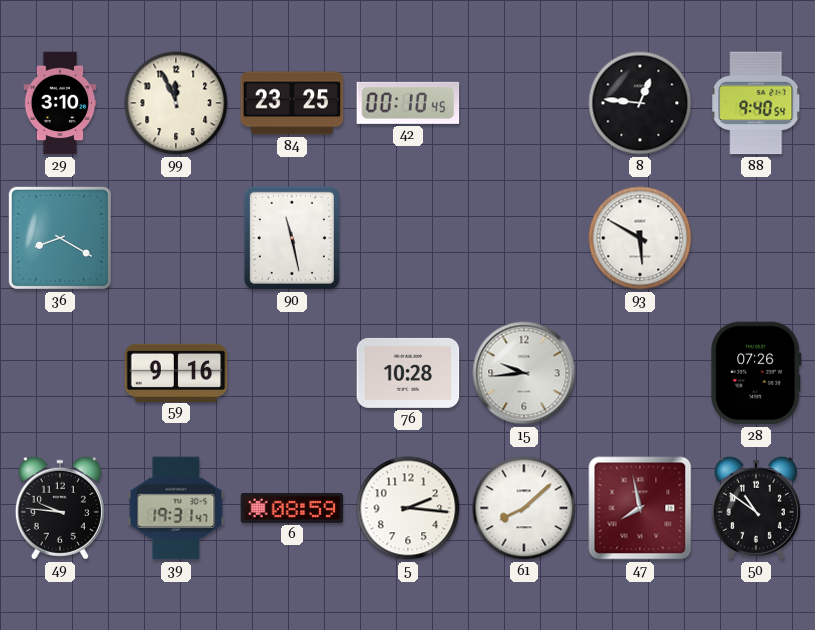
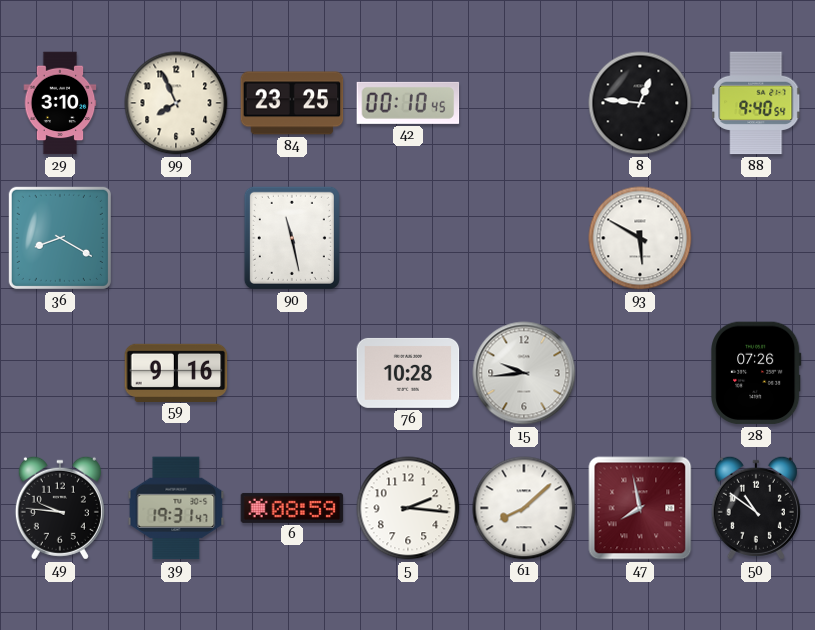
99: 11:56 -> 7:56 (176, 103)
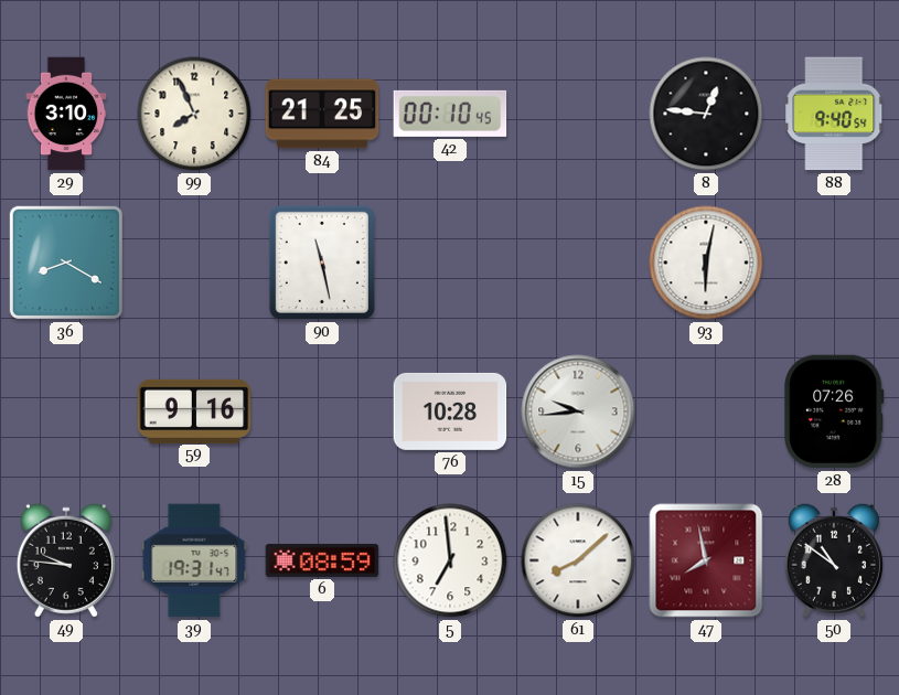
84: 23:25 -> 21:25 (322, 114)
93: 5:50 -> 6:02 (706, 263)
5: 2:16 -> 6:59 (450, 560)
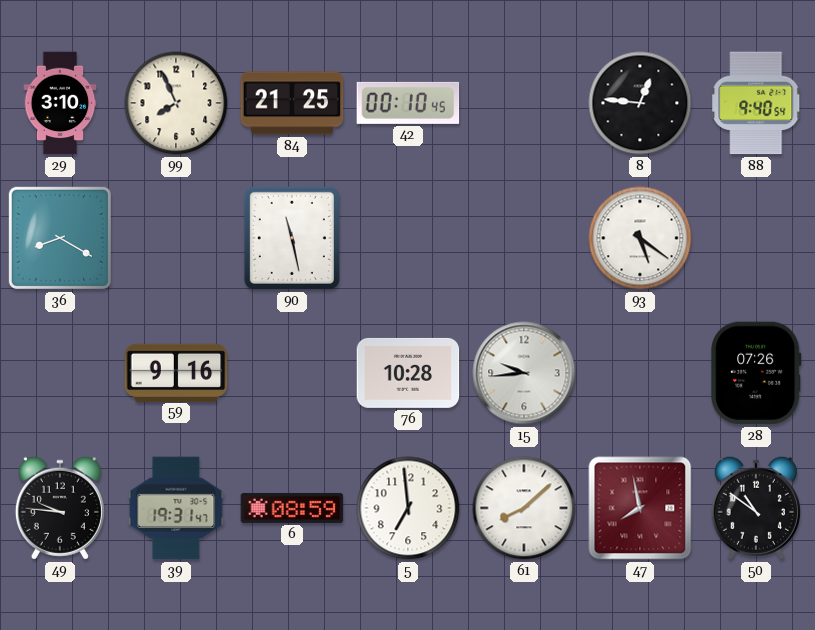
93: 6:02 -> 5:21 (640, 238)
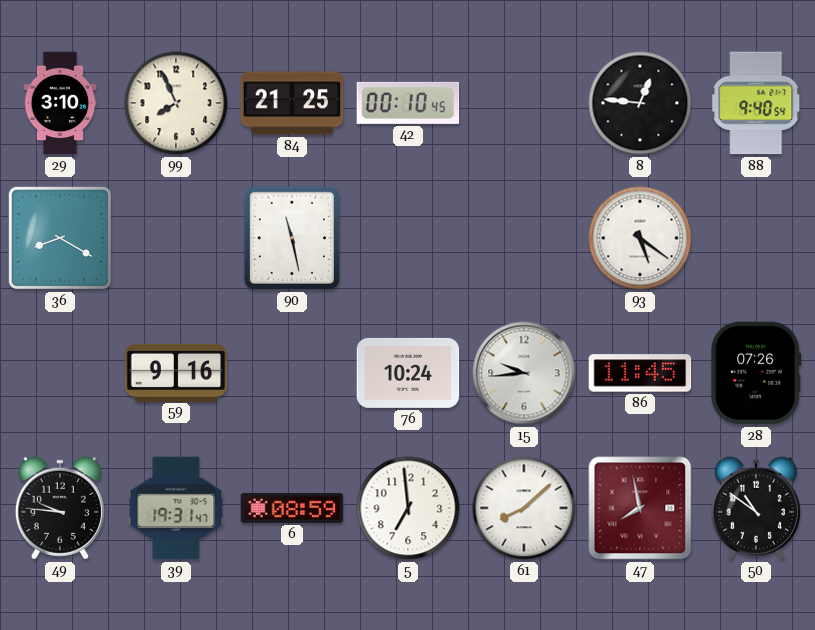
76: 10:28 -> 10:24 (408, 373)
86: none -> 11:45 (640, 373)
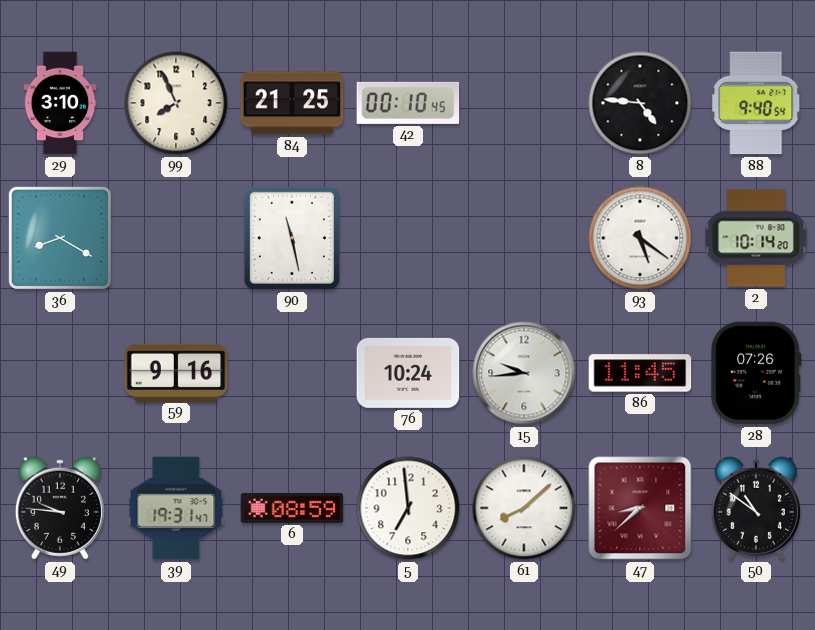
8: 12:46 -> 4:46 (640, 103)
2: none -> 10:14 (756, 238)
47: 7:58 -> 8:38 (640, 508)
